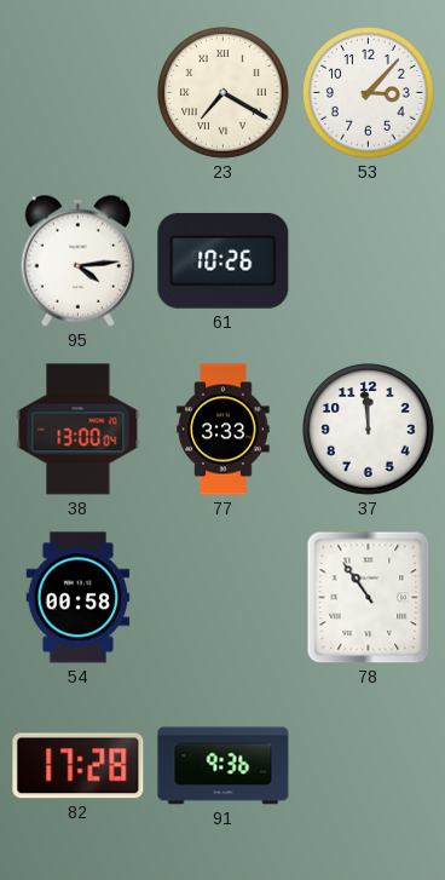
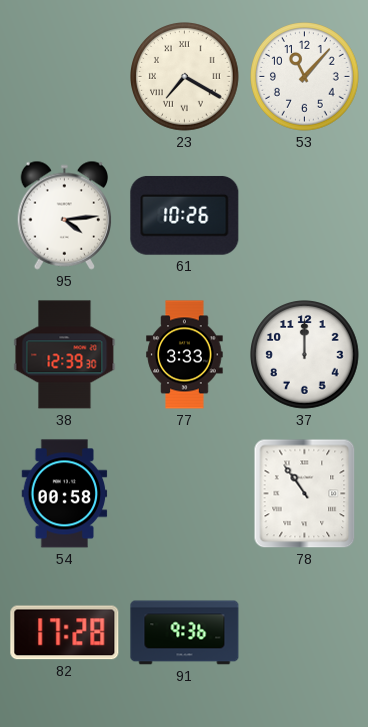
53: 3:07 -> 11:07 (305, 77)
38: 13:00 -> 12:39 (65, 355)
37: 11:59 -> 12:00 (305, 355)
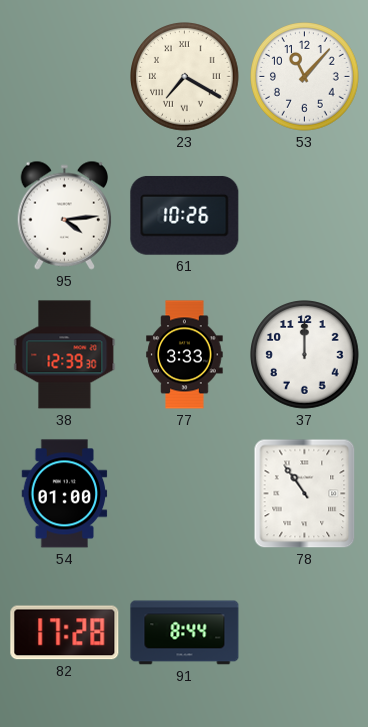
54: 00:58 -> 01:00 (65, 494)
91: 9:36 -> 8:44 (185, 633)
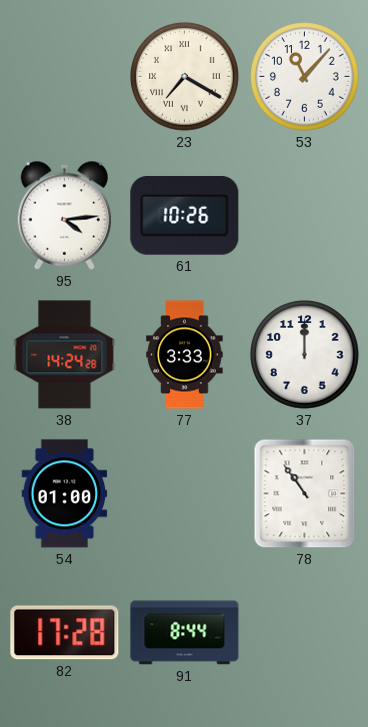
38: 12:39 -> 14:24 (65, 355)
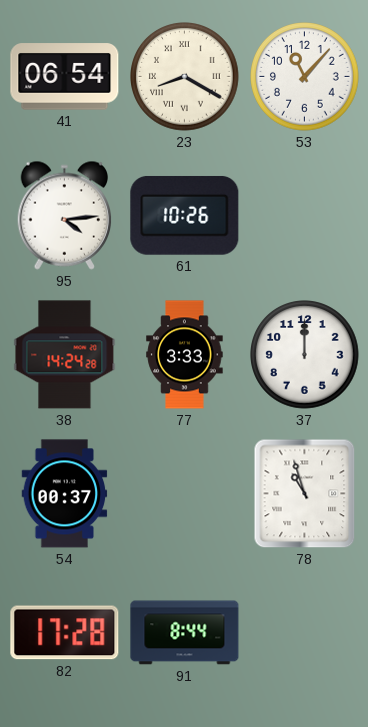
41: none -> 06:54 (65, 77)
23: 7:20 -> 8:20 (185, 77)
54: 01:00 -> 00:37 (65, 494)
78: 10:54 -> 10:57 (305, 494)
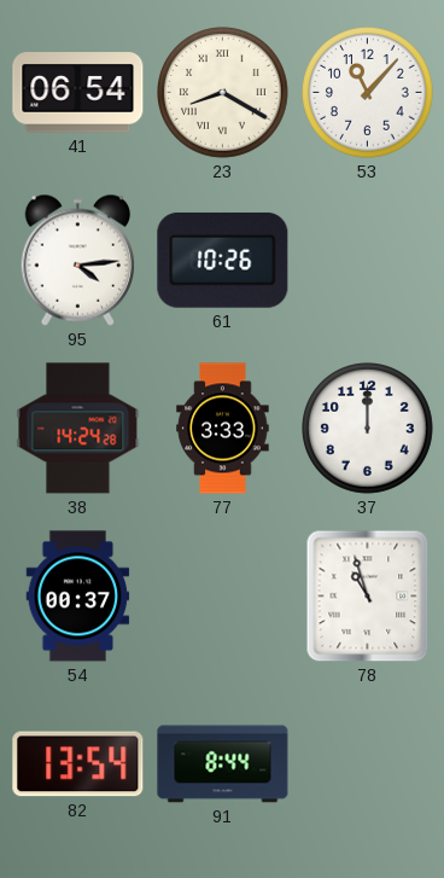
82: 17:28 -> 13:54 (78, 764)
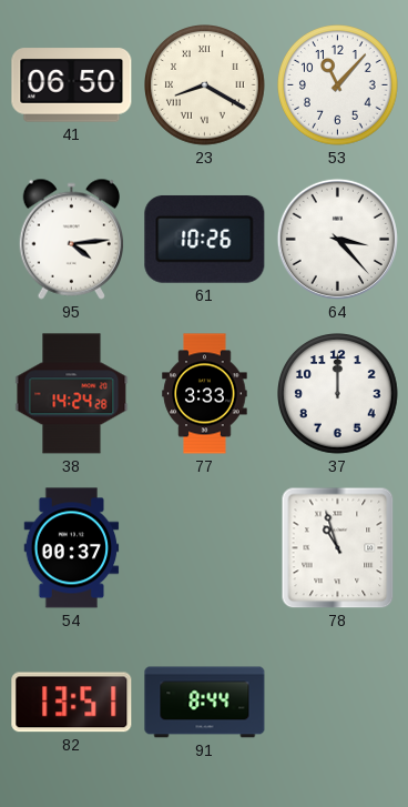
41: 06:54 -> 06:50 (72, 85)
64: none -> 3:23 (337, 239)
82: 13:54 -> 13:51 (72, 703)
